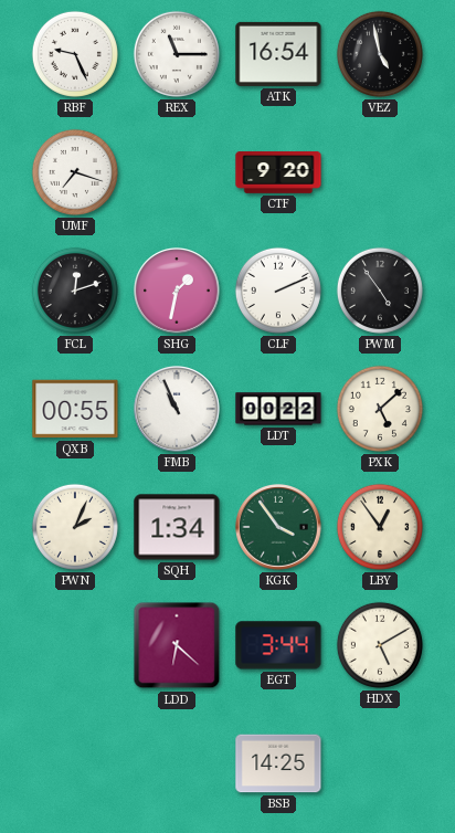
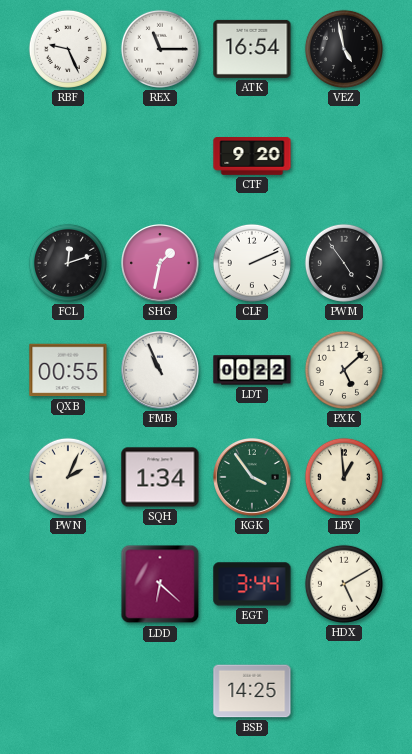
UMF: 7:18 -> none (75, 172)
LBY: 12:54 -> 12:59 (344, 477)
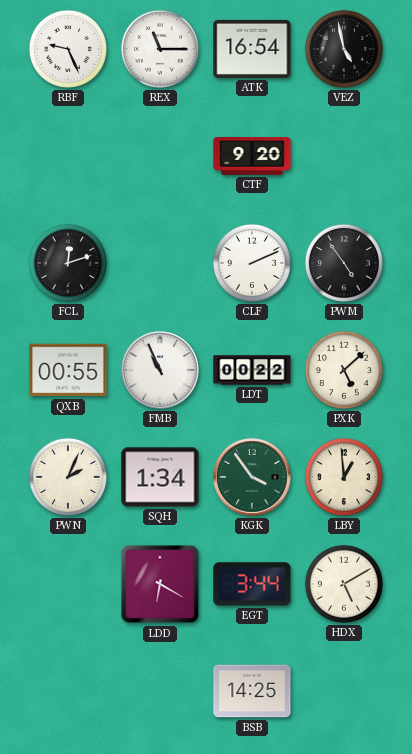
SHG: 1:32 -> none (161, 264)
LDD: 6:22 -> 6:20 (160, 584)
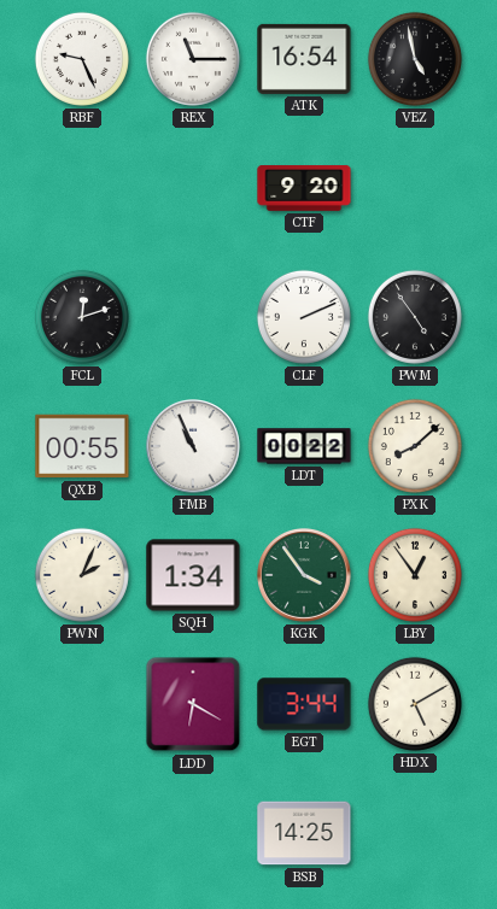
PXK: 5:08 -> 8:08 (415, 446)
LBY: 12:59 -> 12:54 (415, 575)
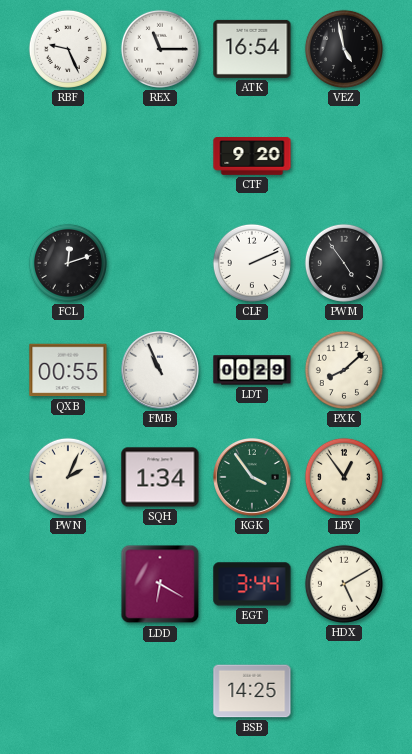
LDT: 00:22 -> 00:29 (252, 370)
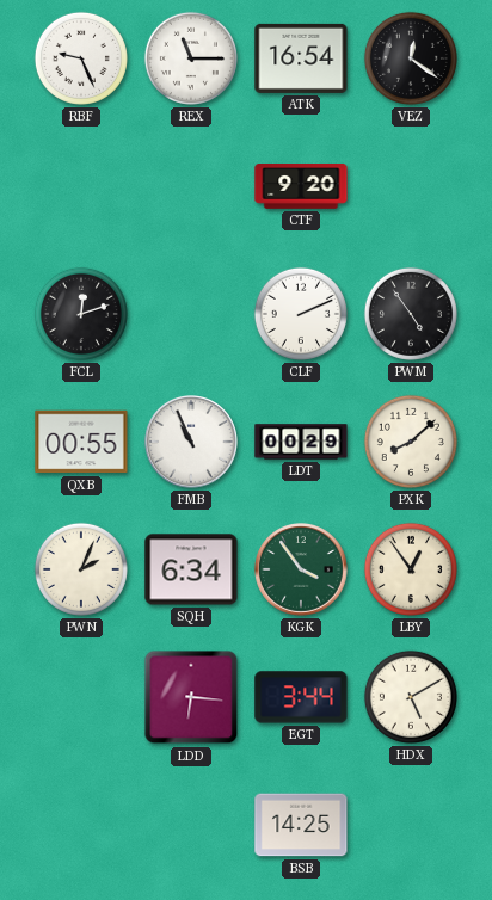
VEZ: 4:58 -> 12:21 (411, 58)
SQH: 1:34 -> 6:34 (191, 569)
LDD: 6:20 -> 6:16 (191, 697)
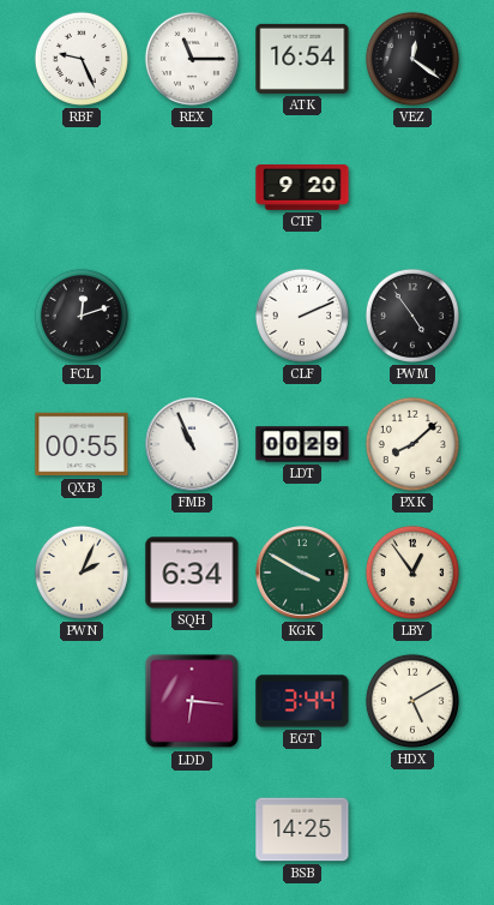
KGK: 3:54 -> 3:50 (303, 574)
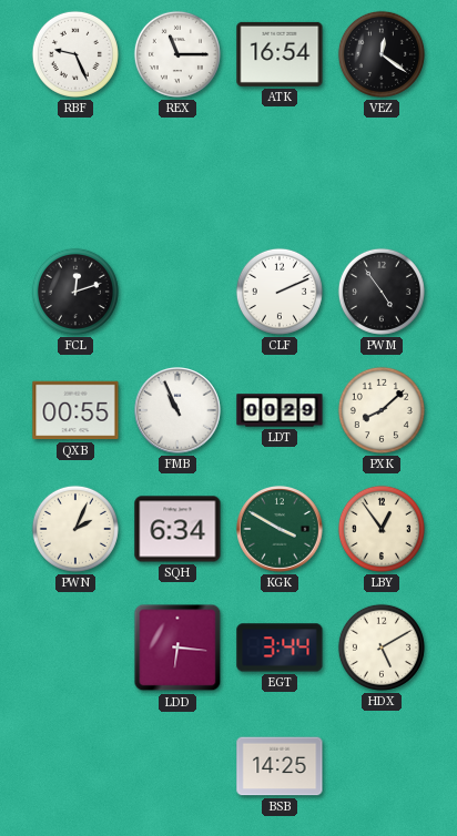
CTF: 9:20 -> none (302, 187)
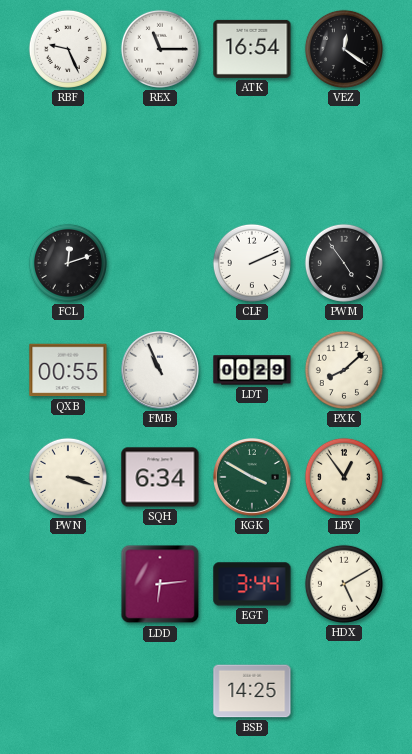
PWN: 2:04 -> 3:18 (68, 477)
LDD: 6:16 -> 6:14 (160, 584)
